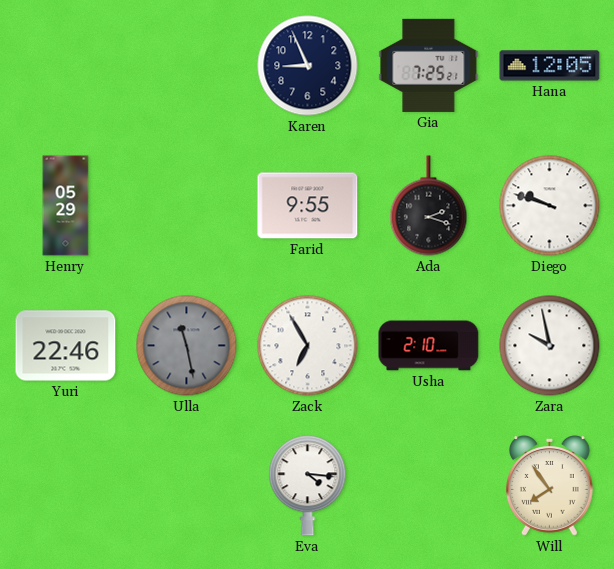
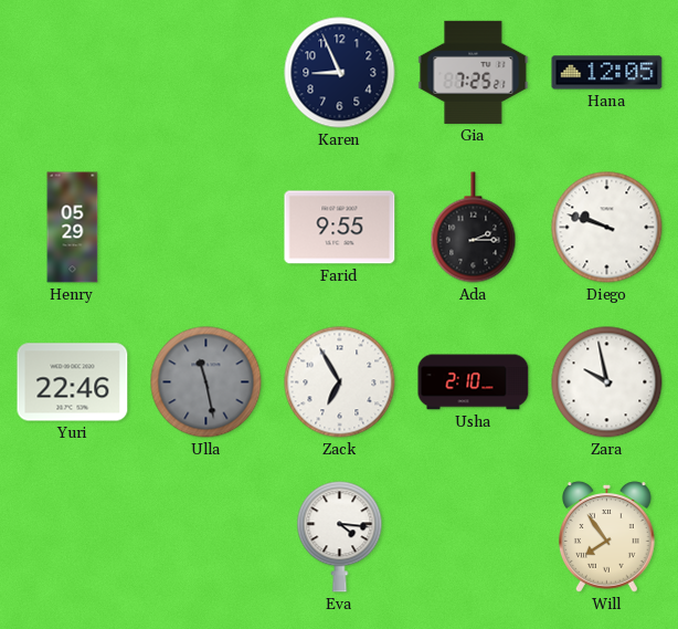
Ada: 2:18 -> 2:15 (474, 228)
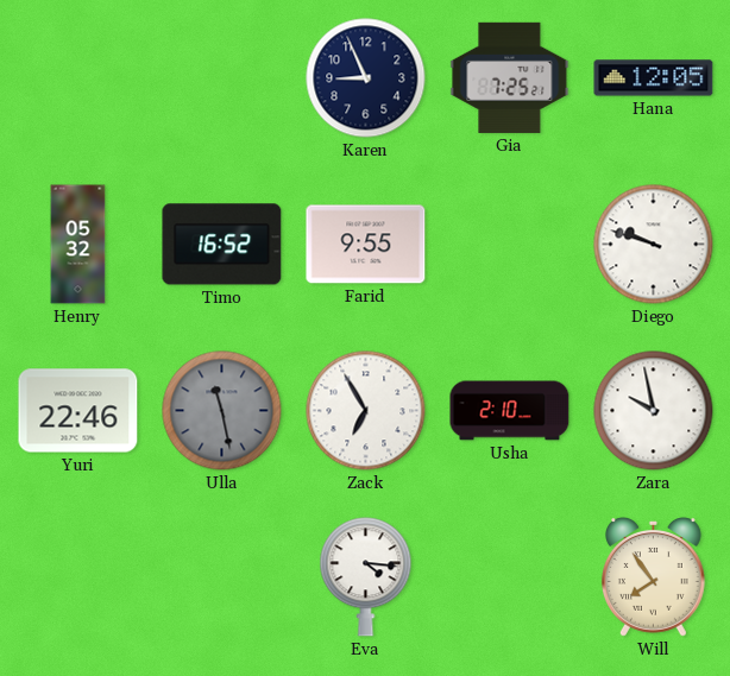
Henry: 05:29 -> 05:32 (78, 245)
Timo: none -> 16:52 (222, 245)
Ada: 2:15 -> none (474, 228)
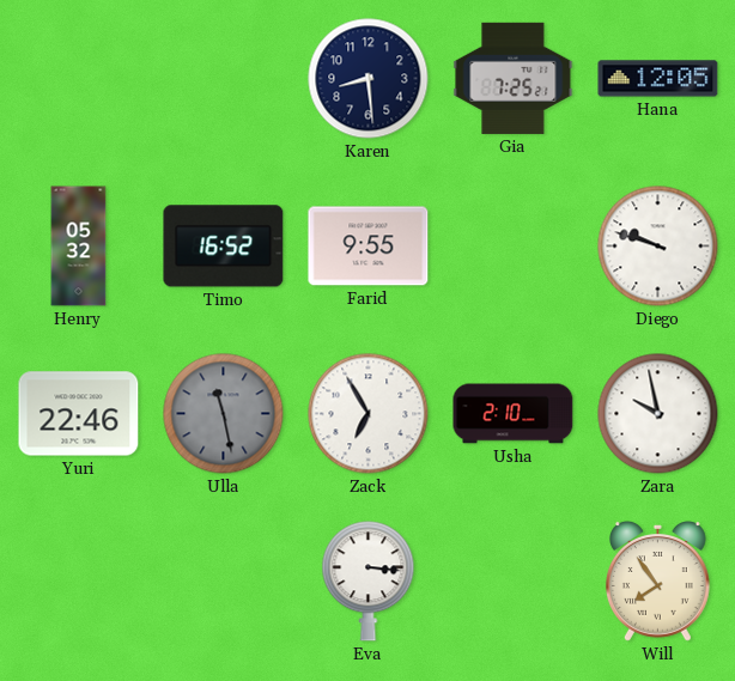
Karen: 8:56 -> 8:29 (369, 79)
Eva: 4:16 -> 3:16 (369, 582)
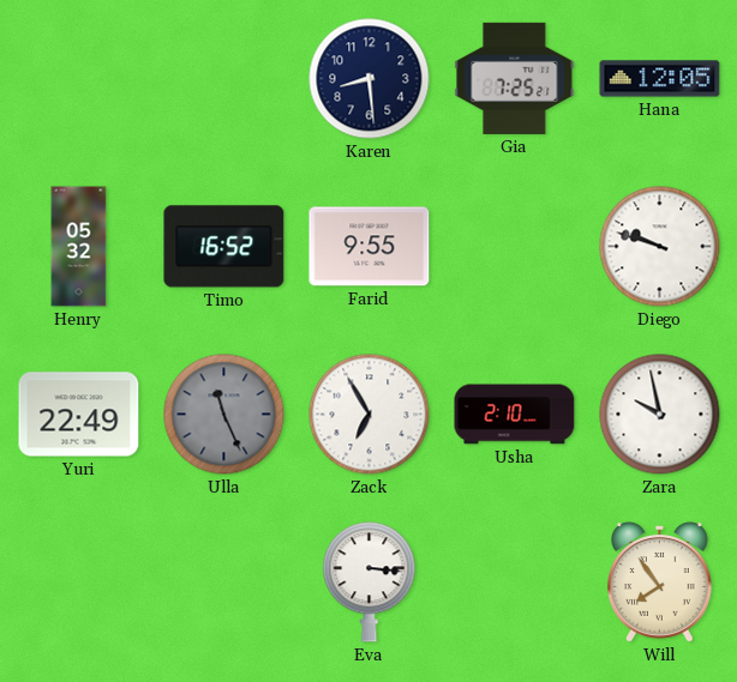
Yuri: 22:46 -> 22:49 (79, 415)
Ulla: 11:28 -> 11:26 (224, 415)
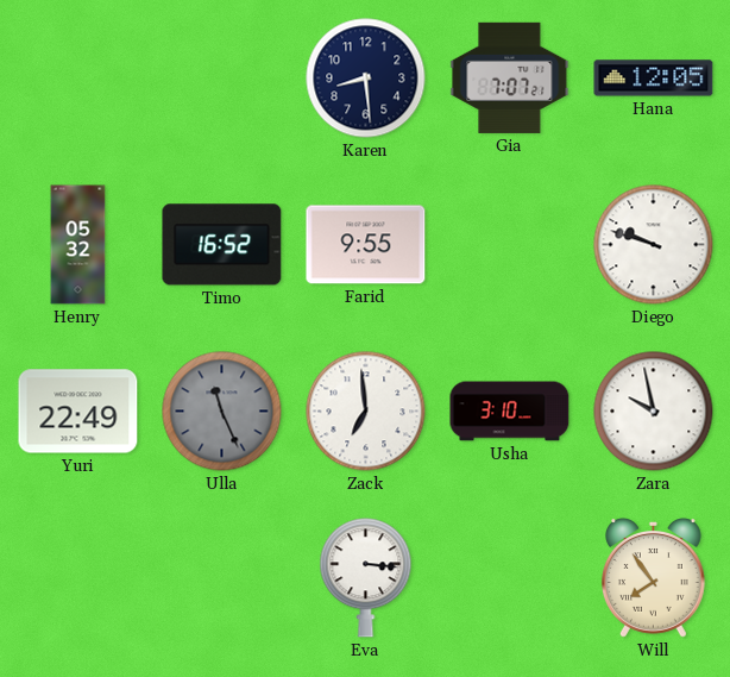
Gia: 7:25 -> 7:07 (510, 77)
Zack: 6:55 -> 6:59 (366, 412)
Usha: 2:10 -> 3:10 (510, 412)
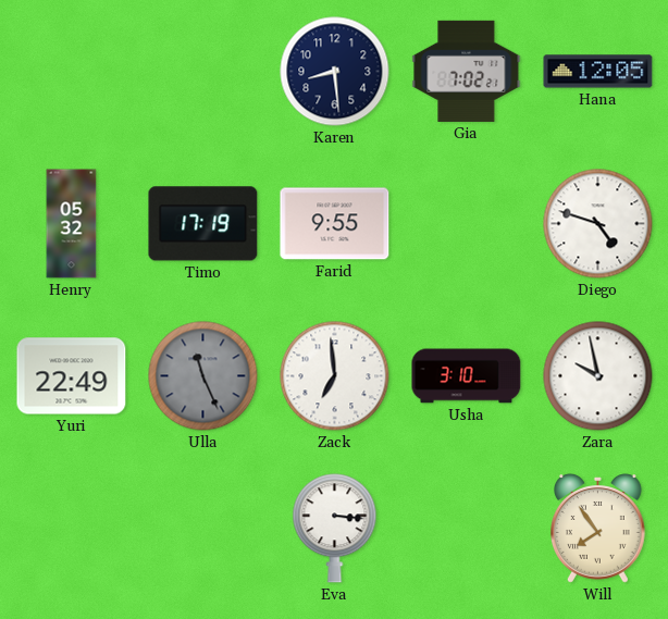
Gia: 7:07 -> 7:02 (467, 71)
Timo: 16:52 -> 17:19 (203, 224)
Diego: 9:48 -> 4:48 (598, 224)
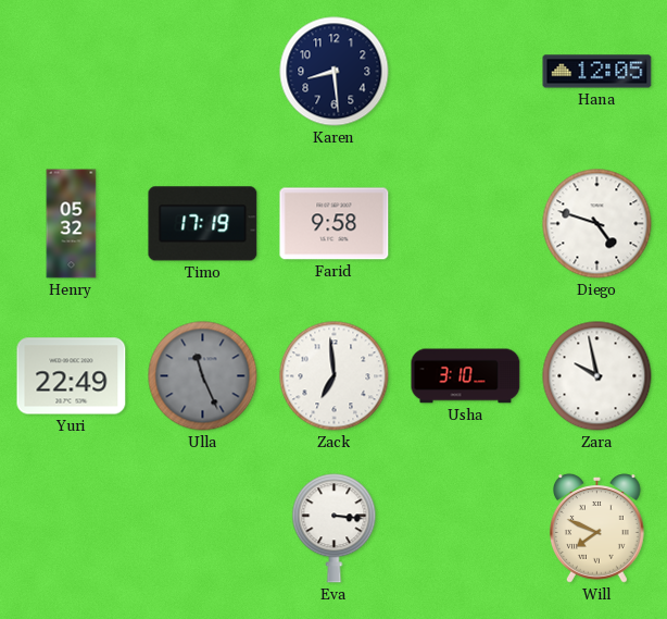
Gia: 7:02 -> none (467, 71)
Farid: 9:55 -> 9:58 (335, 224)
Will: 7:54 -> 7:49 (596, 529)
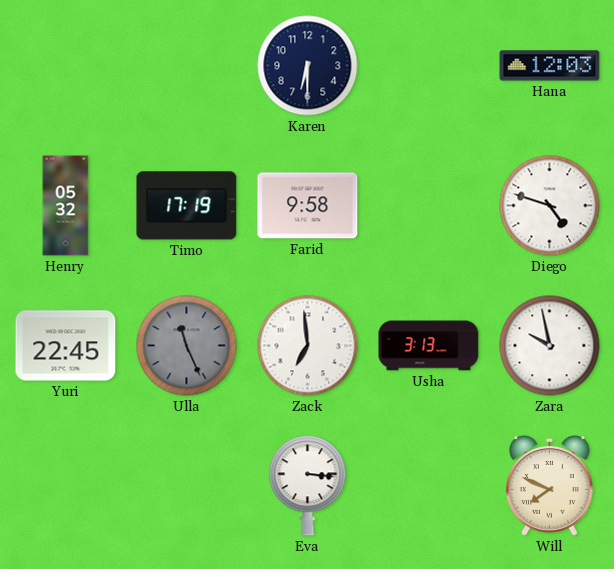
Karen: 8:29 -> 6:30 (308, 66)
Hana: 12:05 -> 12:03 (550, 66)
Yuri: 22:49 -> 22:45 (66, 346)
Usha: 3:10 -> 3:13 (429, 346)
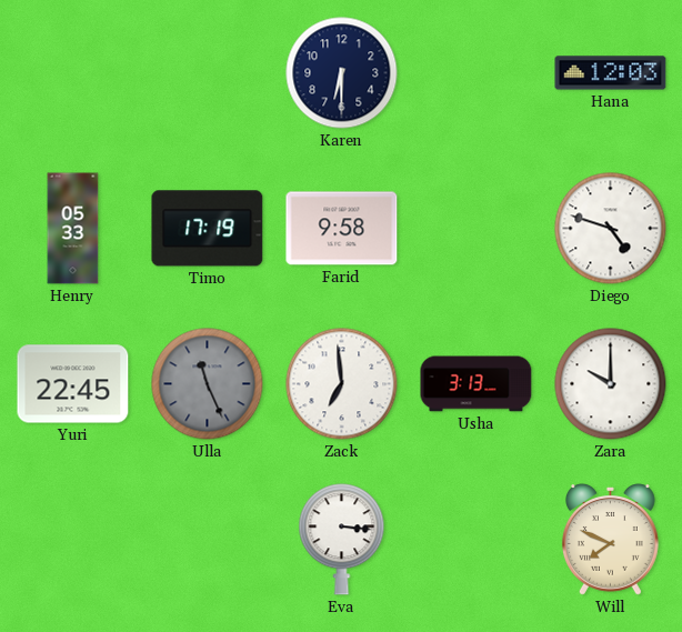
Henry: 05:32 -> 05:33 (73, 229)
Zara: 9:58 -> 10:00 (611, 384)
